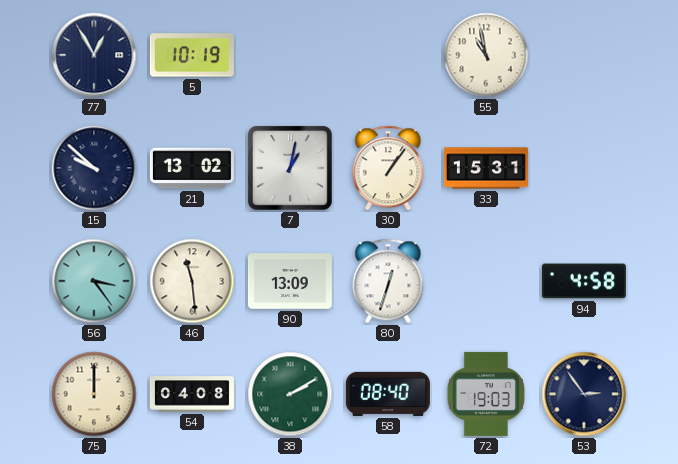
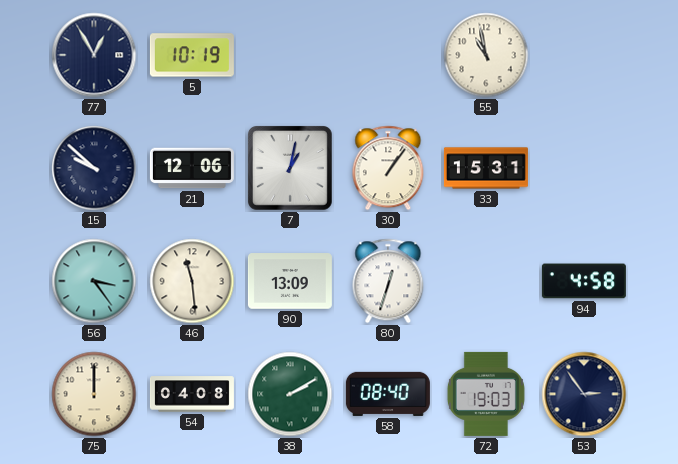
21: 13:02 -> 12:06 (192, 168)
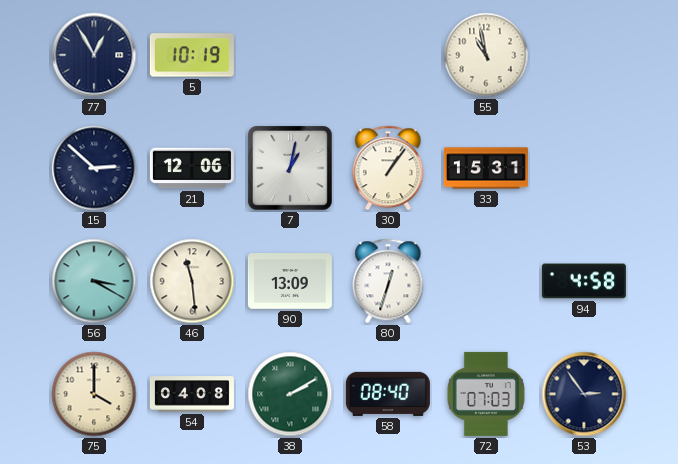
15: 9:52 -> 2:52 (94, 168)
56: 3:24 -> 3:20 (94, 281)
75: 12:00 -> 4:00 (94, 394)
72: 19:03 -> 07:03 (486, 394)
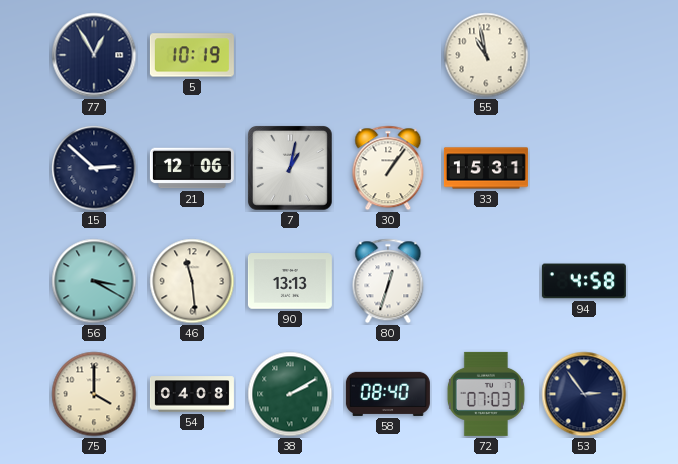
90: 13:09 -> 13:13 (290, 281)
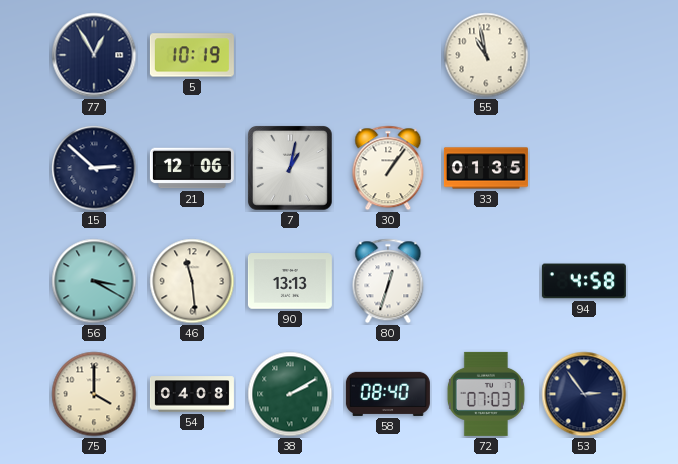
33: 15:31 -> 01:35 (486, 168)
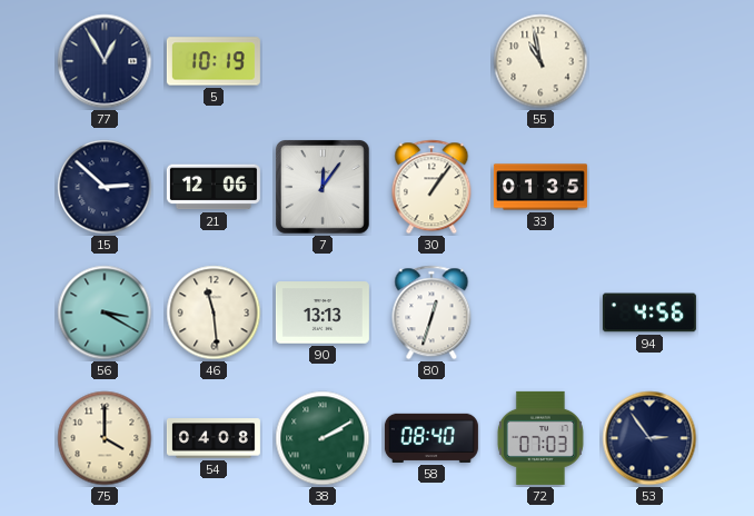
7: 1:02 -> 12:06 (324, 188)
94: 4:58 -> 4:56 (649, 312)
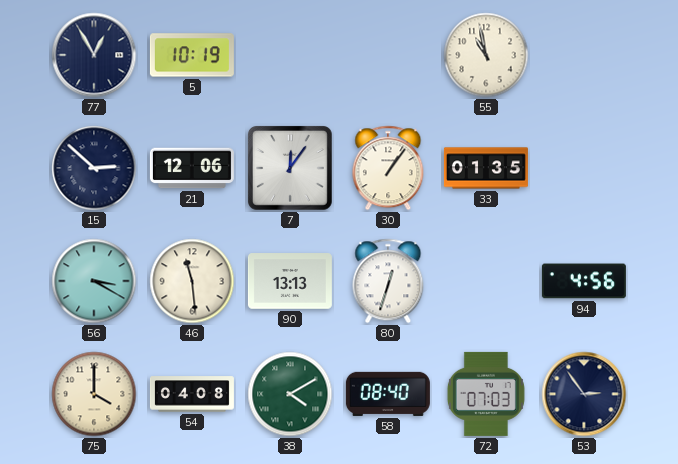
38: 2:10 -> 4:10 (290, 394)
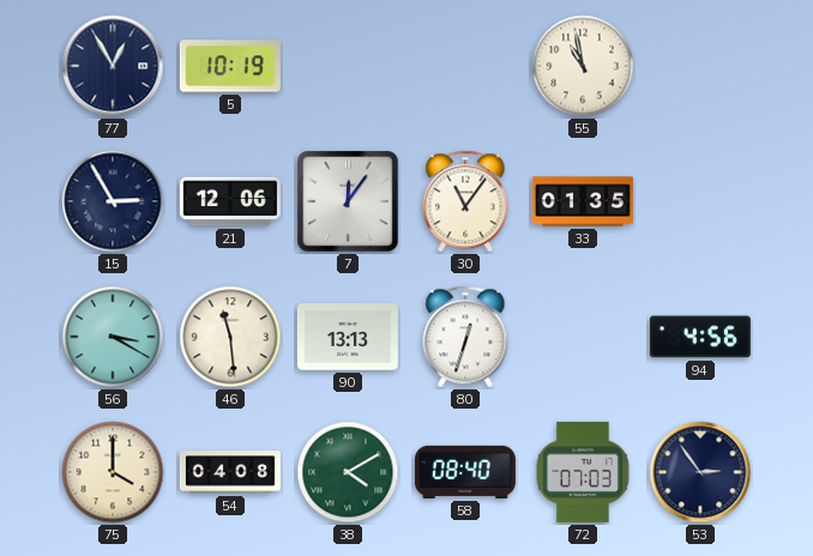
15: 2:52 -> 2:55 (113, 201)
30: 1:06 -> 11:06 (465, 201)
